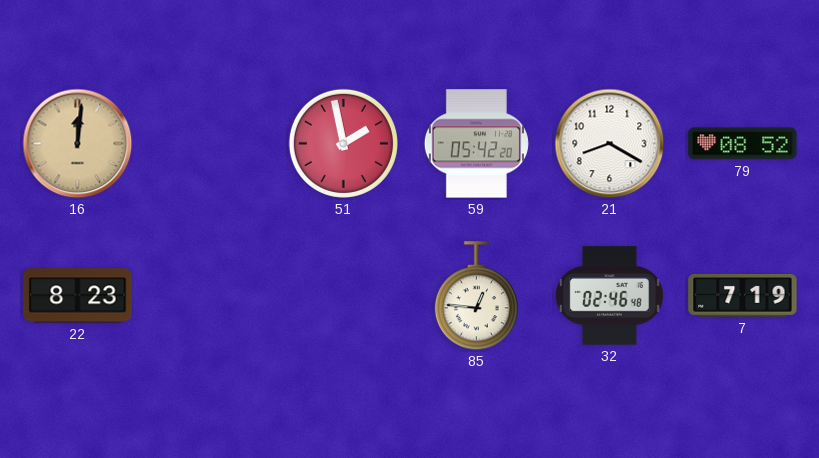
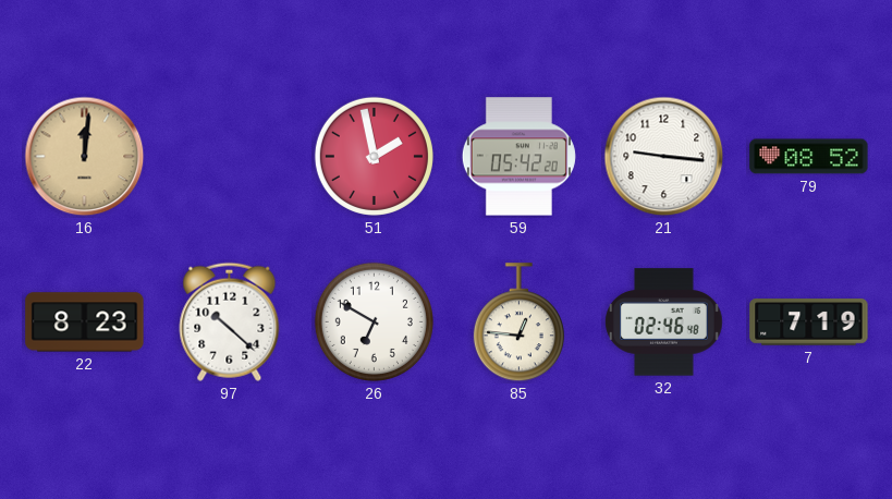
21: 8:20 -> 9:16 (664, 157)
97: none -> 10:22 (230, 321)
26: none -> 6:50 (374, 321)
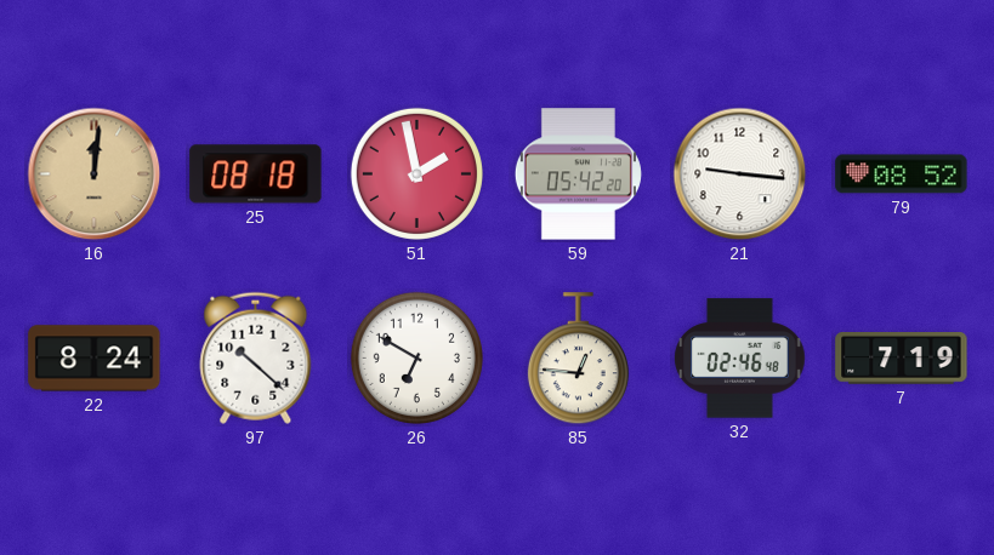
25: none -> 08:18 (256, 174)
22: 8:23 -> 8:24 (95, 359)
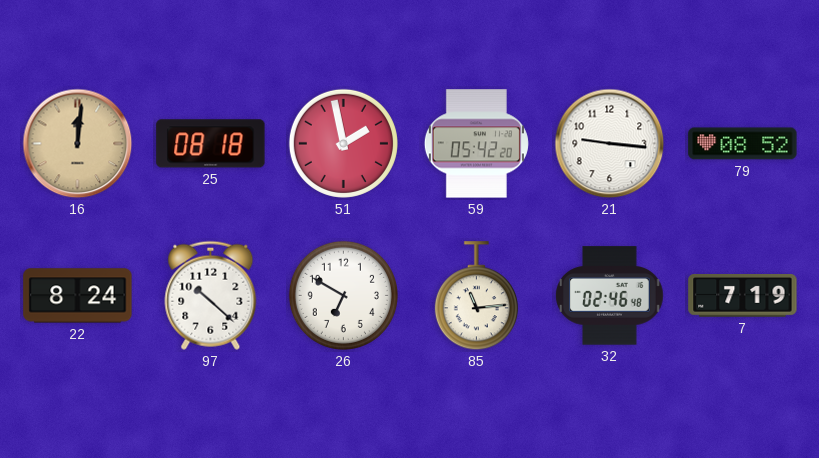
85: 12:46 -> 11:14 (476, 296)
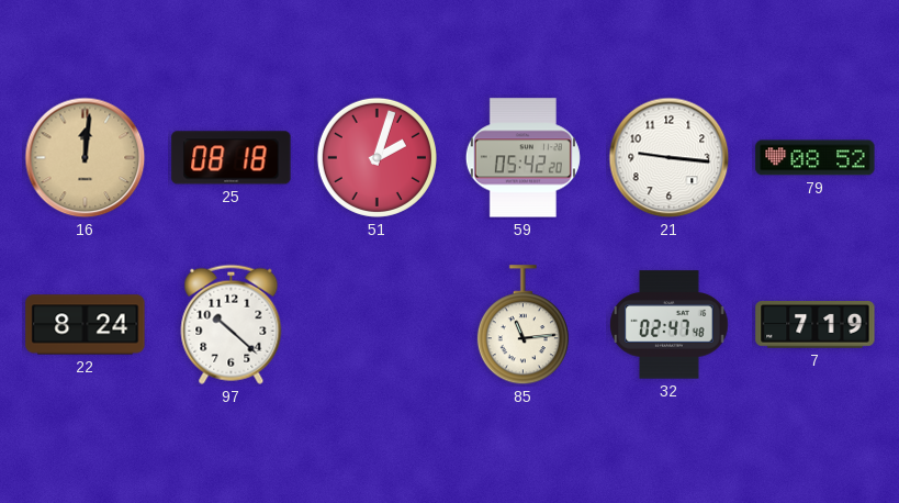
51: 1:58 -> 2:03 (377, 157)
26: 6:50 -> none (343, 295)
32: 02:46 -> 02:47 (670, 325)
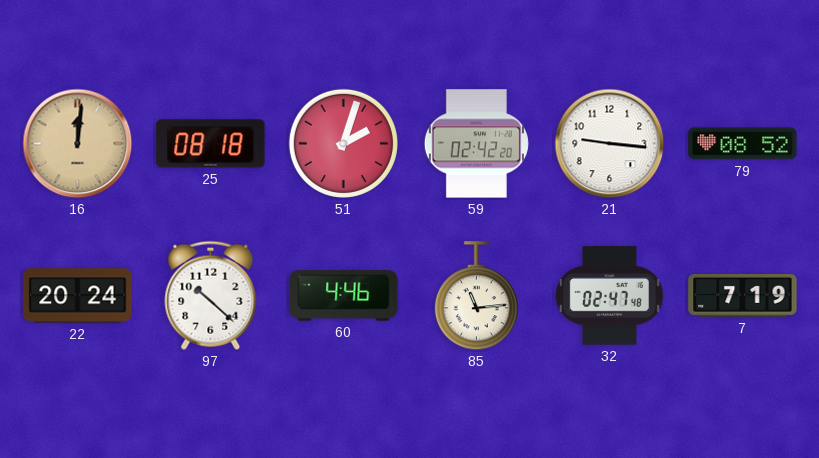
59: 05:42 -> 02:42 (476, 144)
22: 8:24 -> 20:24 (78, 296)
60: none -> 4:46 (344, 296)
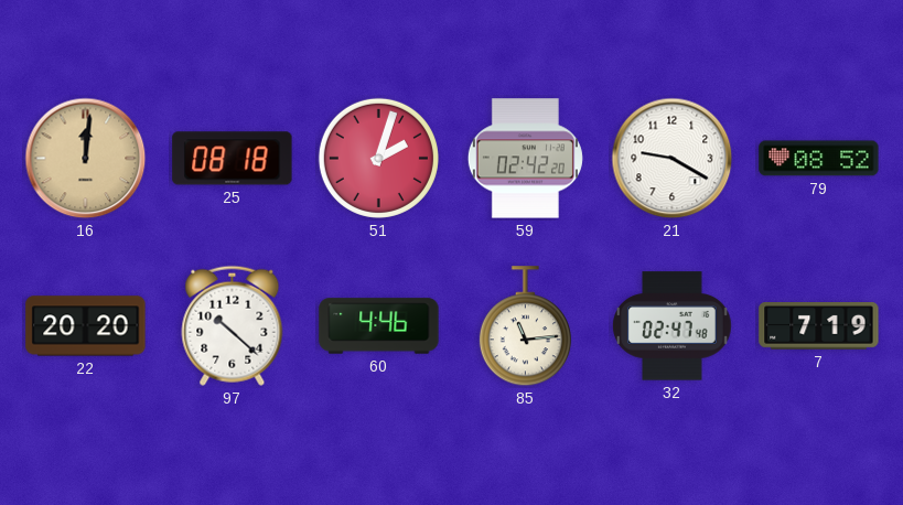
21: 9:16 -> 9:20 (673, 159)
22: 20:24 -> 20:20 (86, 326)
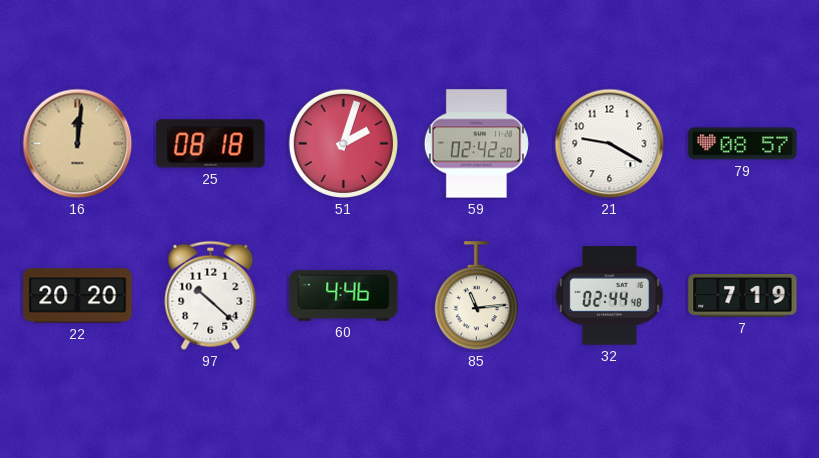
79: 08:52 -> 08:57 (743, 144)
32: 02:47 -> 02:44 (610, 296)
